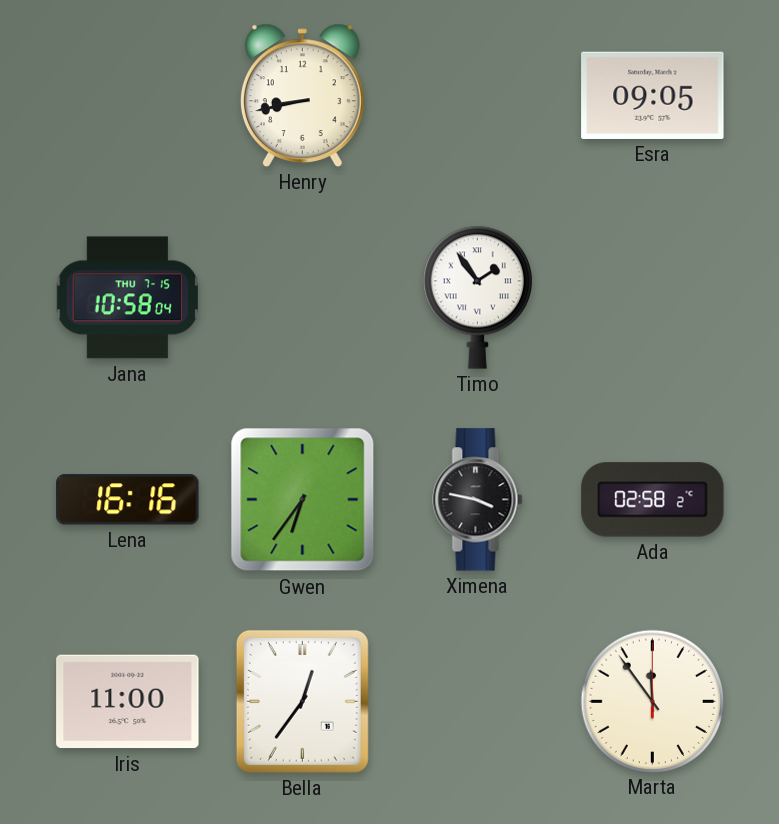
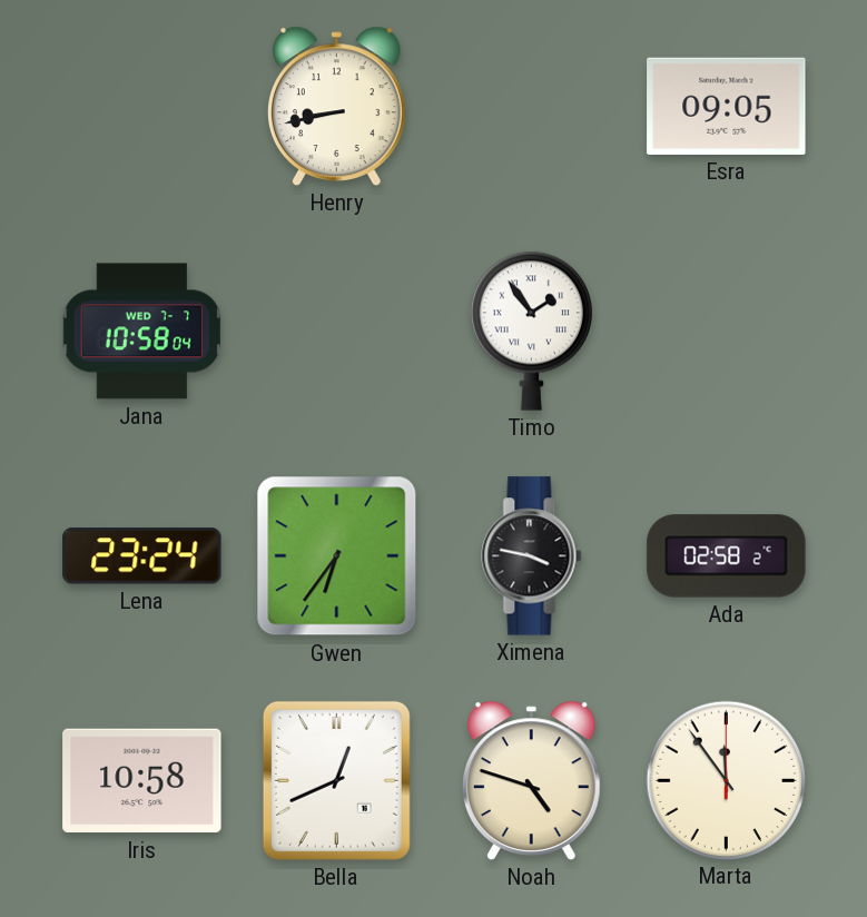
Jana date: THU 7-15 -> WED 7-7 (142, 332)
Lena: 16:16 -> 23:24 (142, 556)
Iris: 11:00 -> 10:58 (142, 781)
Bella: 12:36 -> 12:41 (336, 780)
Noah: none -> 4:48 (531, 780)
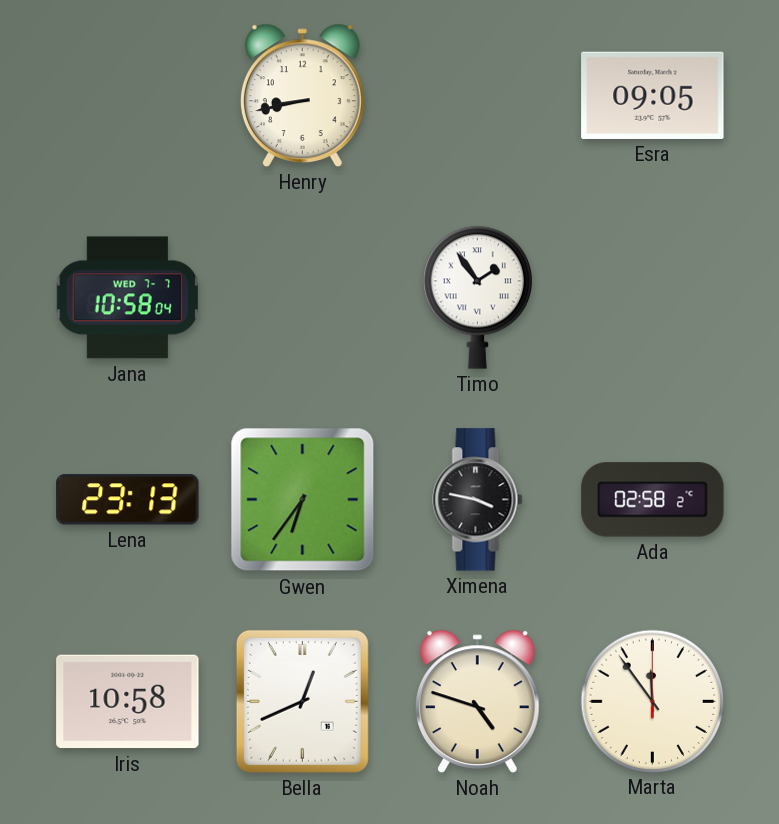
Lena: 23:24 -> 23:13 (128, 500)
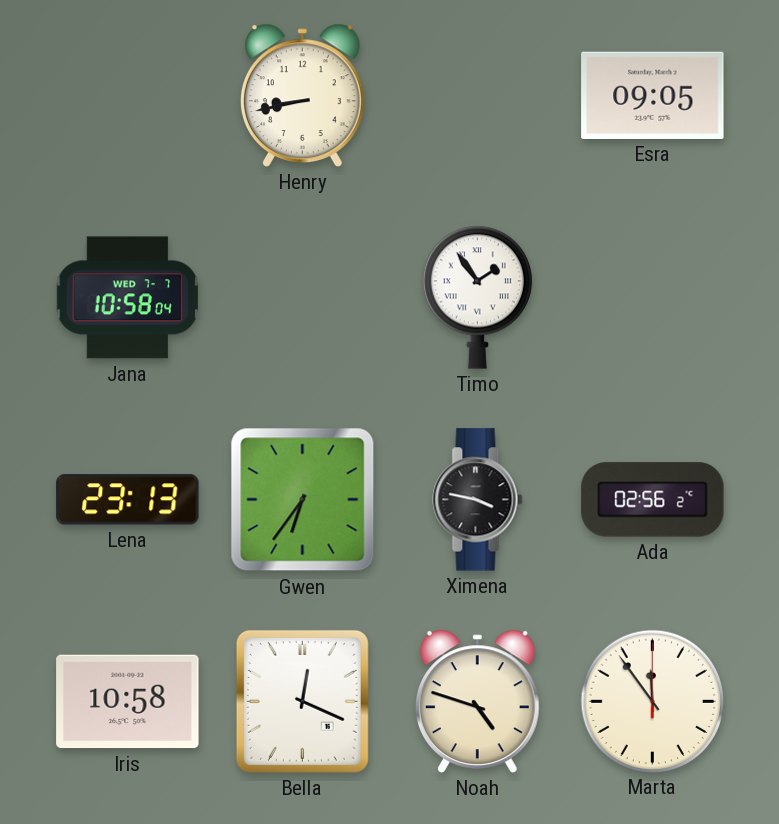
Ada: 02:58 -> 02:56 (653, 500)
Bella: 12:41 -> 12:19 (302, 701)
